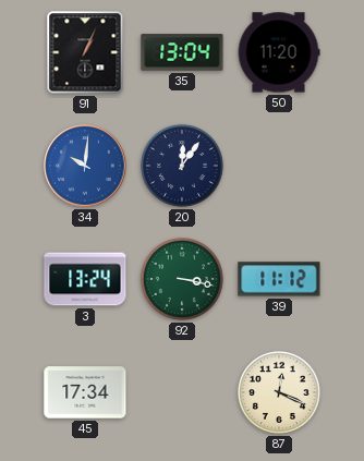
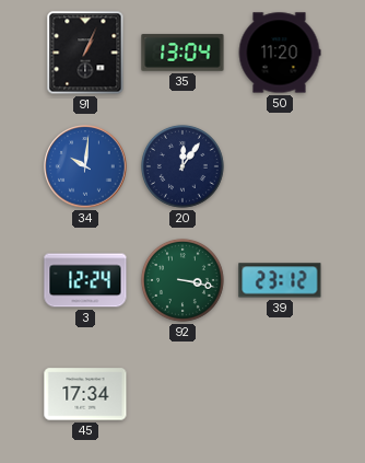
3: 13:24 -> 12:24 (85, 280)
39: 11:12 -> 23:12 (280, 280)
87: 12:19 -> none (279, 392)
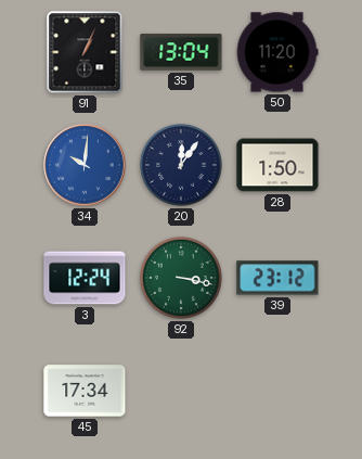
28: none -> 1:50 (277, 165)
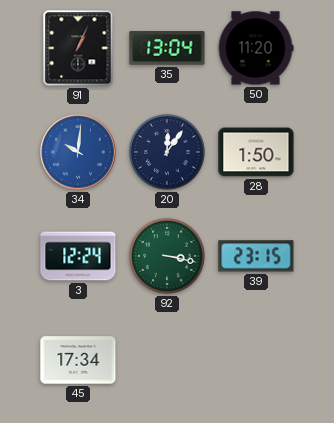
39: 23:12 -> 23:15 (256, 256)
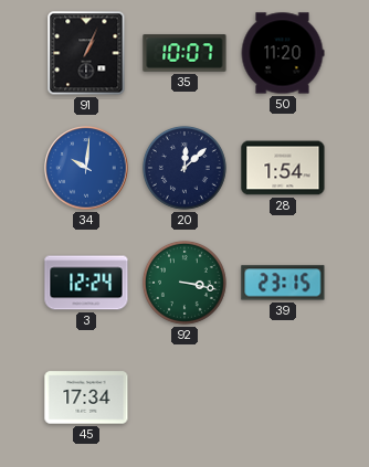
35: 13:04 -> 10:07 (184, 53)
20: 12:06 -> 12:08 (184, 168)
28: 1:50 -> 1:54 (283, 168)
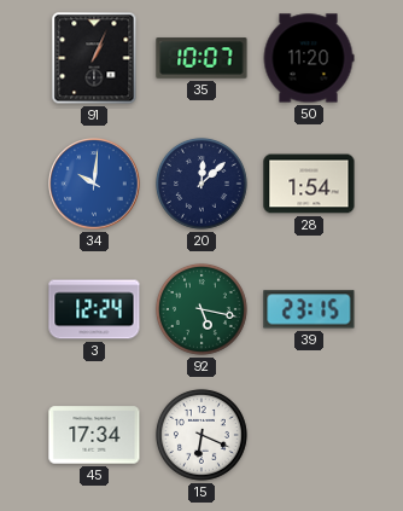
92: 3:17 -> 5:17 (201, 309)
15: none -> 6:19 (201, 435)
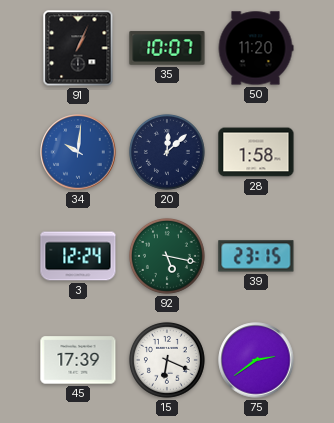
28: 1:54 -> 1:58 (256, 152)
45: 17:34 -> 17:39 (78, 360)
75: none -> 2:39 (256, 360)
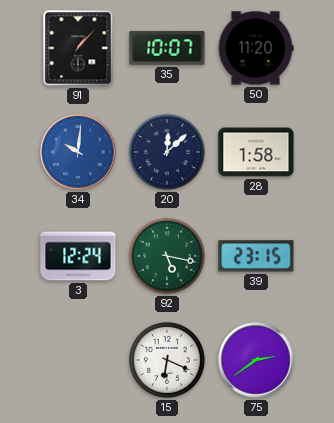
91: 1:04 -> 1:07 (78, 48)
45: 17:39 -> none (78, 360)
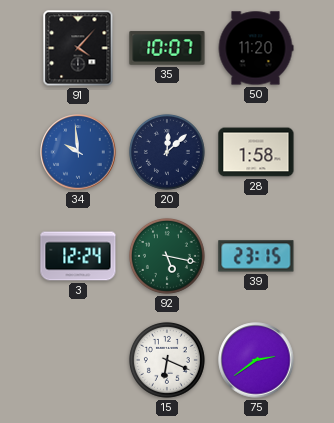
91: 1:07 -> 4:07 (78, 48)
34: 10:01 -> 9:59 (78, 152)
